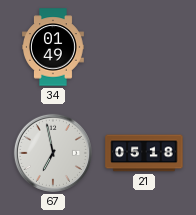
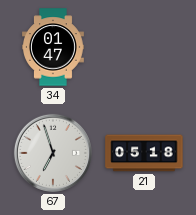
34: 01:49 -> 01:47 (54, 47)
67: 6:58 -> 6:57 (53, 153)
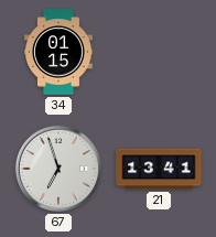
34: 01:47 -> 01:15 (60, 52)
21: 05:18 -> 13:41 (159, 169)
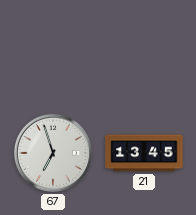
34: 01:15 -> none (60, 52)
21: 13:41 -> 13:45 (144, 153)
